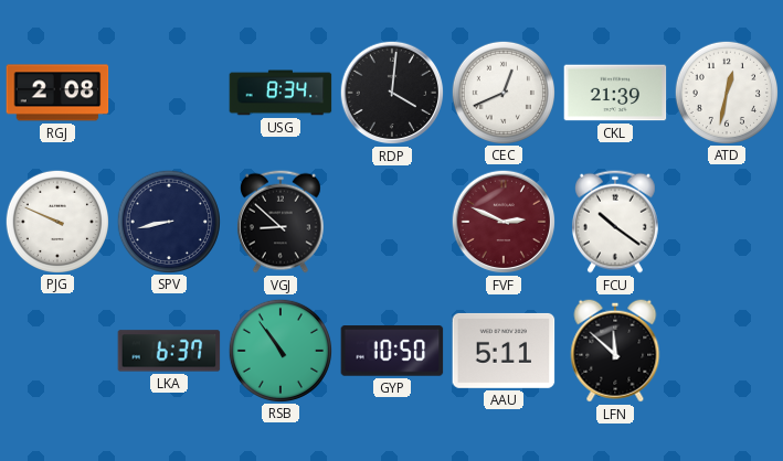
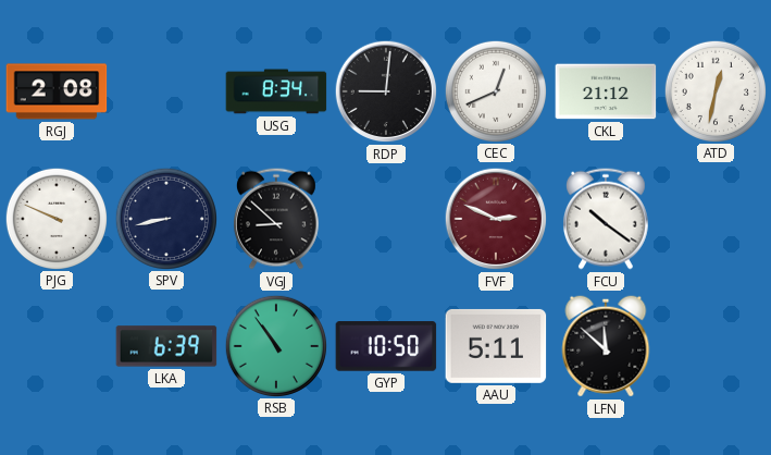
RDP: 4:01 -> 9:01 (386, 91)
CKL: 21:39 -> 21:12 (606, 91)
LKA: 6:37 -> 6:39 (166, 346)
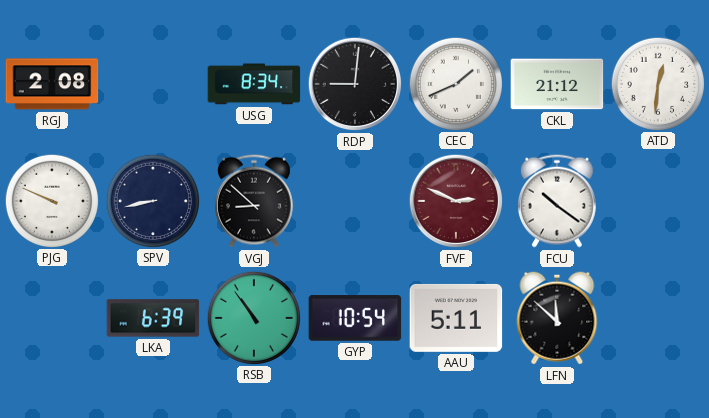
CEC: 12:41 -> 1:41 (455, 83)
ATD: 12:32 -> 12:31 (657, 83)
GYP: 10:50 -> 10:54 (355, 318)
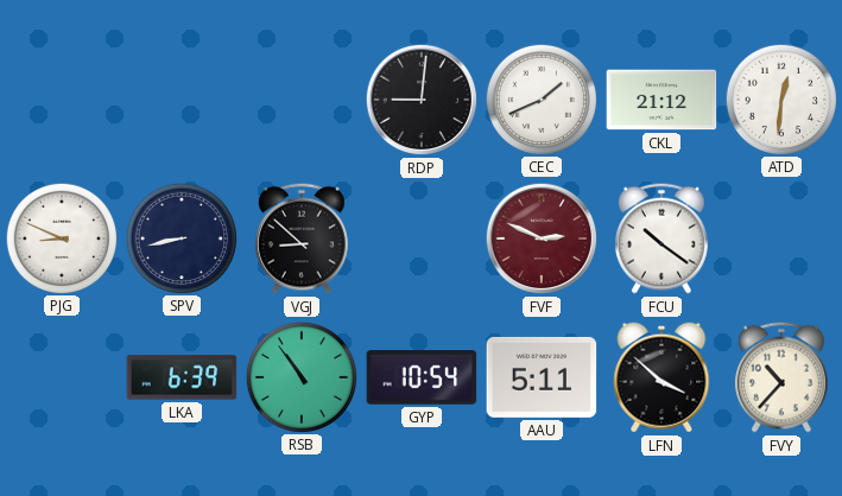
RGJ: 2:08 -> none (52, 84)
USG: 8:34 -> none (254, 84)
PJG: 9:49 -> 8:49 (61, 237)
LFN: 11:52 -> 3:52 (661, 377)
FVY: none -> 10:37 (781, 377)
